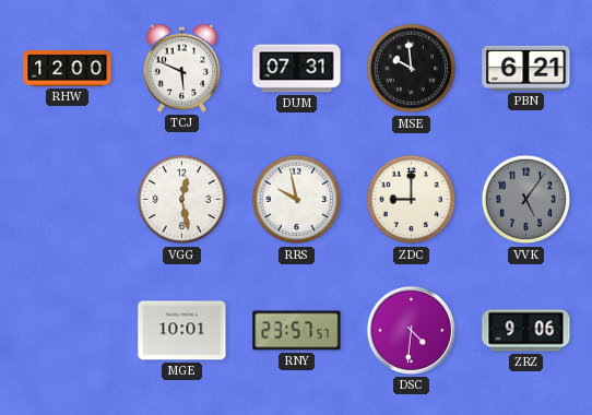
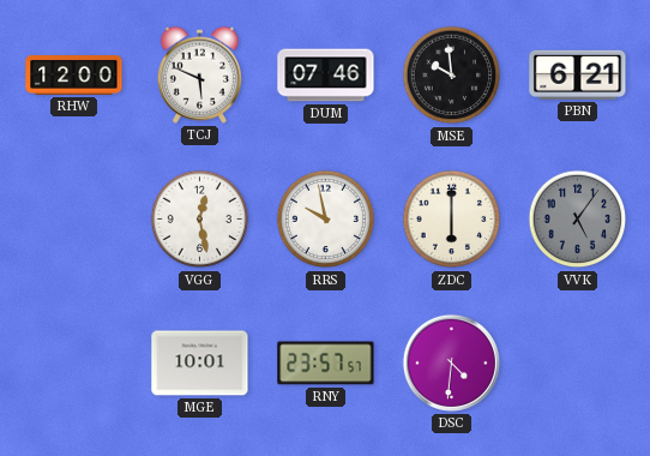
DUM: 07:31 -> 07:46 (326, 76)
ZDC: 9:00 -> 6:00 (452, 220)
ZRZ: 9:06 -> none (526, 331)
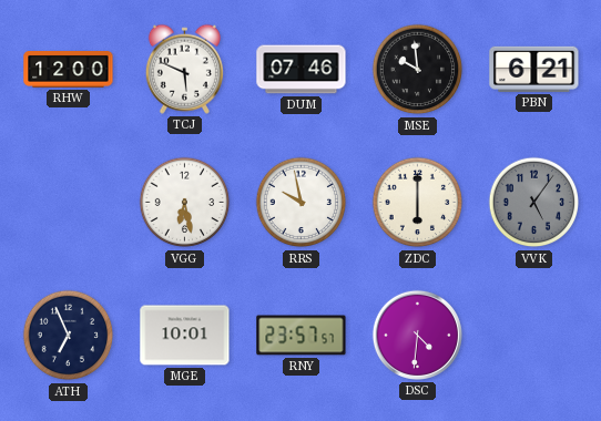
VGG: 12:28 -> 6:28 (185, 203)
ATH: none -> 6:56 (69, 336)
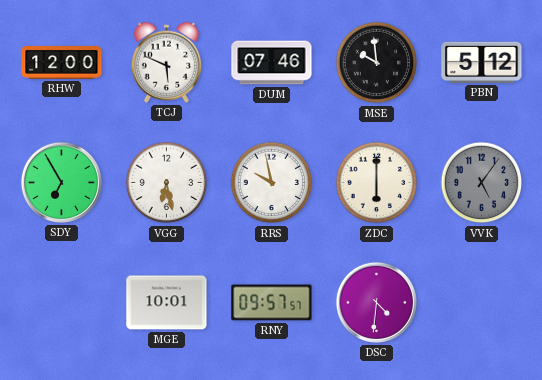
PBN: 6:21 -> 5:12 (482, 62)
SDY: none -> 6:55 (61, 182)
ATH: 6:56 -> none (69, 336)
RNY: 23:57 -> 09:57 (272, 303)
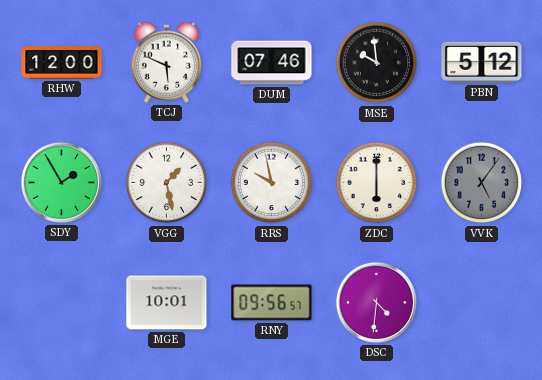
SDY: 6:55 -> 1:55 (61, 182)
VGG: 6:28 -> 1:28 (167, 183)
RNY: 09:57 -> 09:56 (272, 303)
